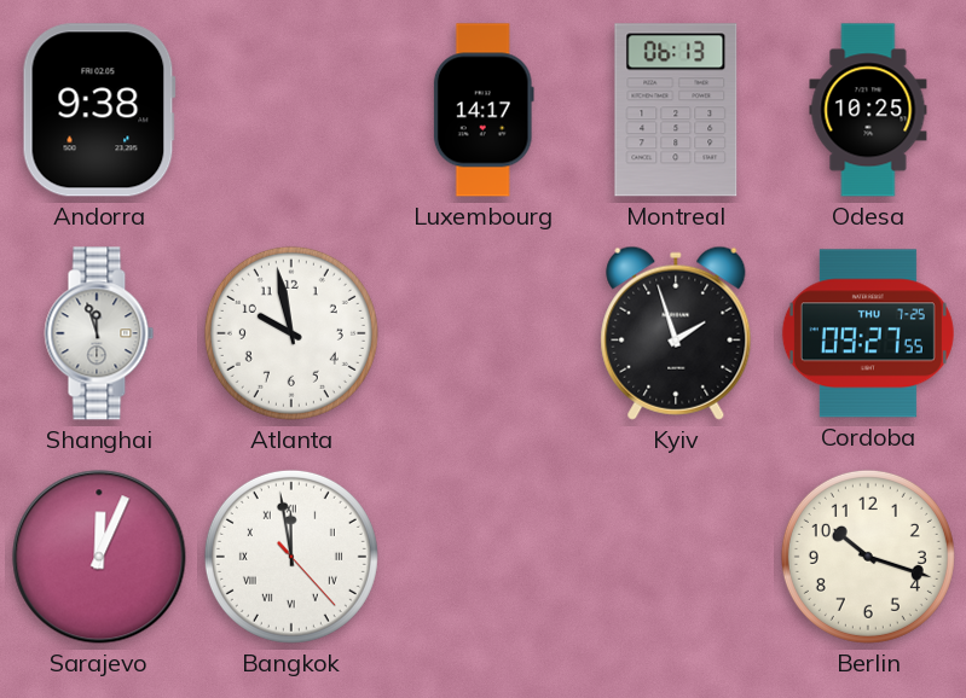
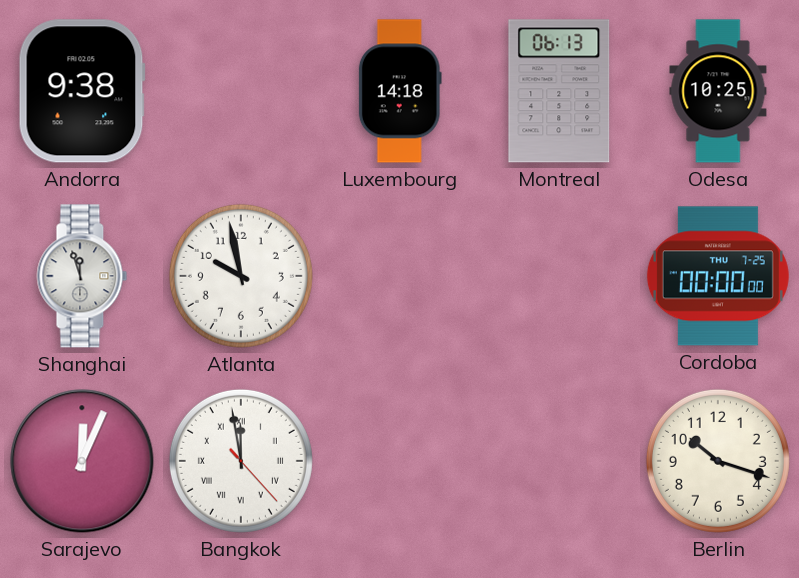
Luxembourg: 14:17 -> 14:18 (400, 91)
Kyiv: 1:57 -> none (676, 333)
Cordoba: 09:27 -> 00:00 (718, 276)
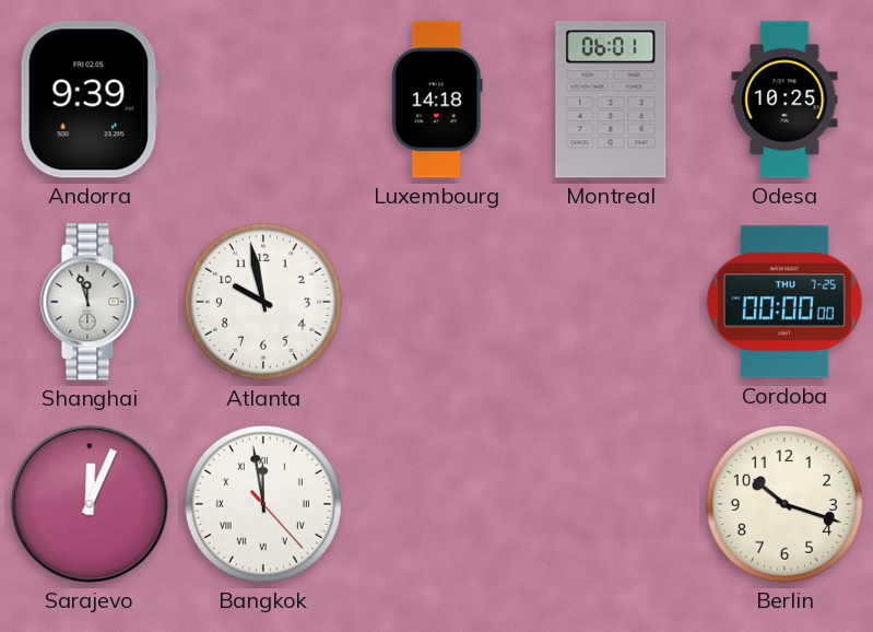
Andorra: 9:38 -> 9:39 (90, 100)
Montreal: 06:13 -> 06:01 (611, 100)
